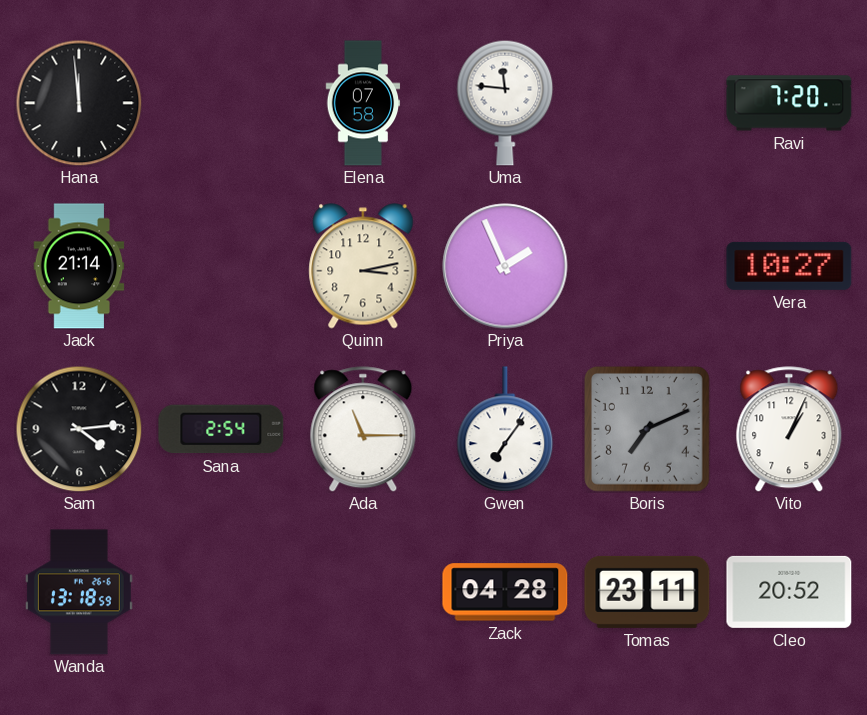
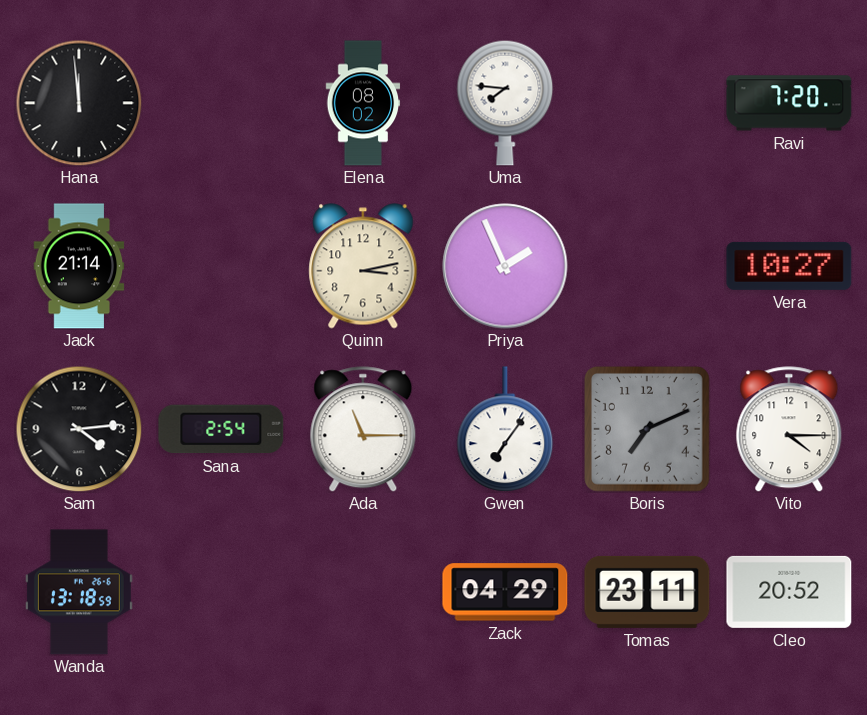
Elena: 07:58 -> 08:02 (363, 103)
Uma: 11:46 -> 7:46 (505, 103)
Vito: 1:04 -> 4:15 (789, 429)
Zack: 04:28 -> 04:29 (505, 592)
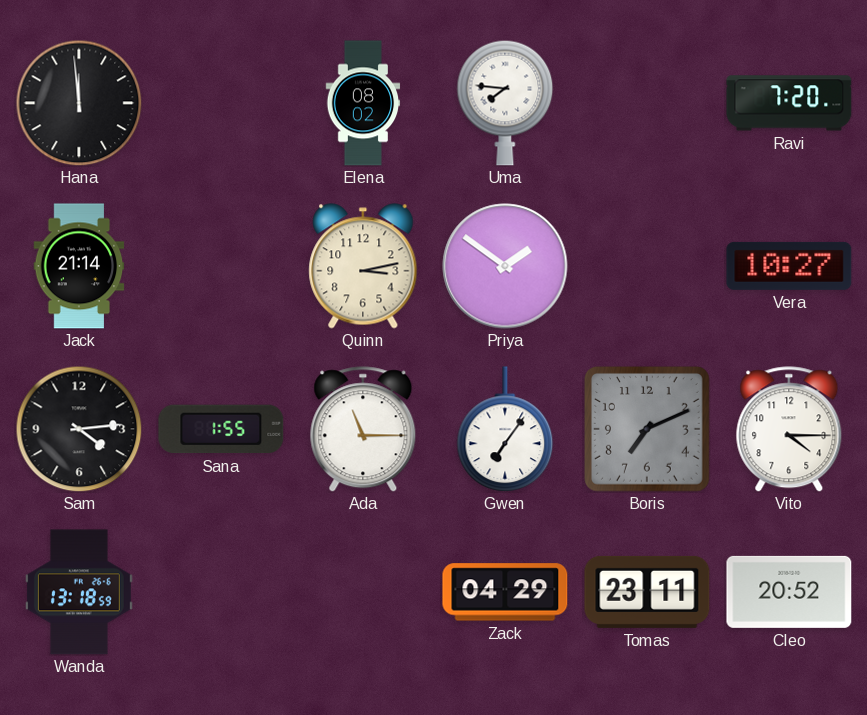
Priya: 1:56 -> 1:51 (505, 266)
Sana: 2:54 -> 1:55 (221, 429)
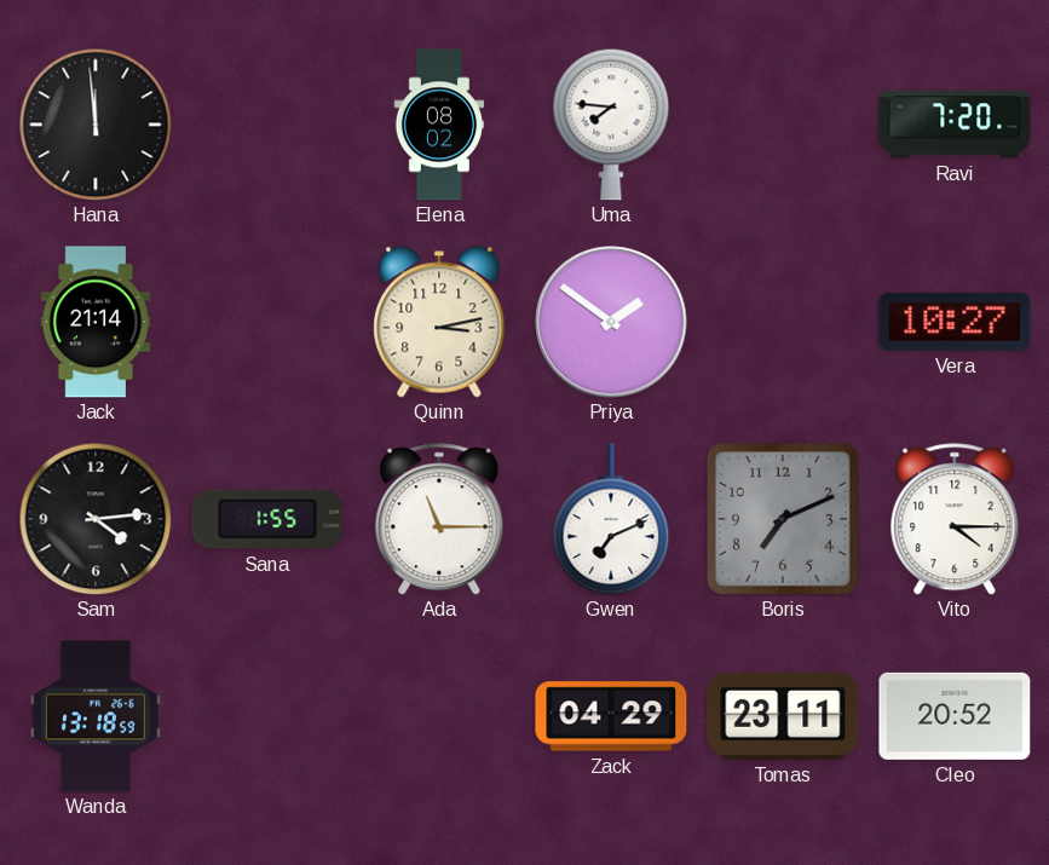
Gwen: 7:06 -> 7:11 (611, 519)
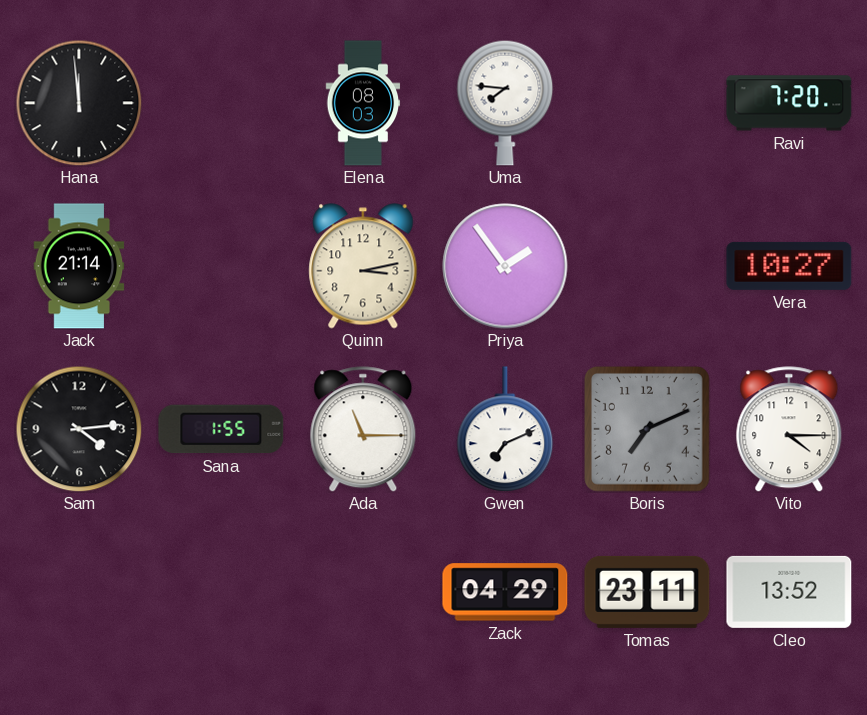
Elena: 08:02 -> 08:03 (363, 103)
Priya: 1:51 -> 1:54 (505, 266)
Wanda: 13:18 -> none (96, 716)
Cleo: 20:52 -> 13:52 (789, 592)
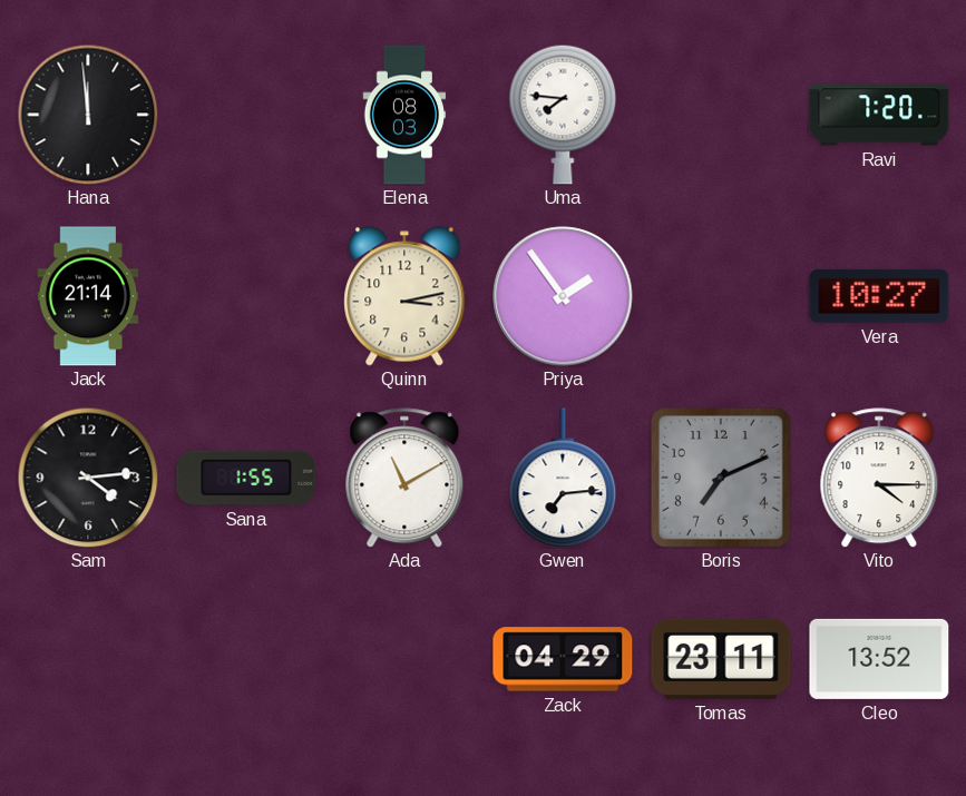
Ada: 11:15 -> 11:10 (404, 478)
Gwen: 7:11 -> 7:14 (563, 478)
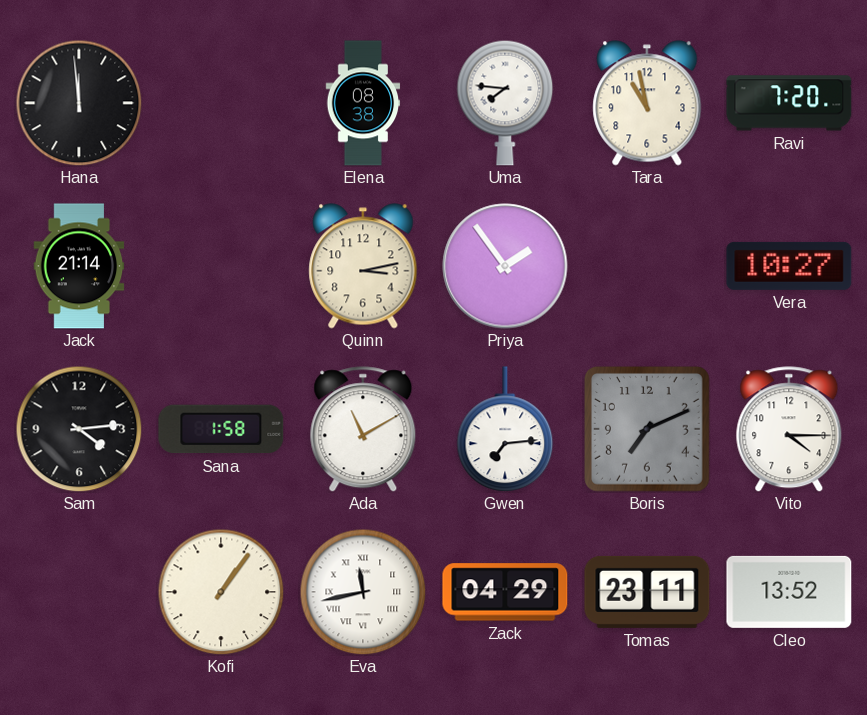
Elena: 08:03 -> 08:38 (363, 103)
Tara: none -> 10:58 (647, 103)
Sana: 1:55 -> 1:58 (221, 429)
Kofi: none -> 1:06 (221, 592)
Eva: none -> 11:43 (363, 592)
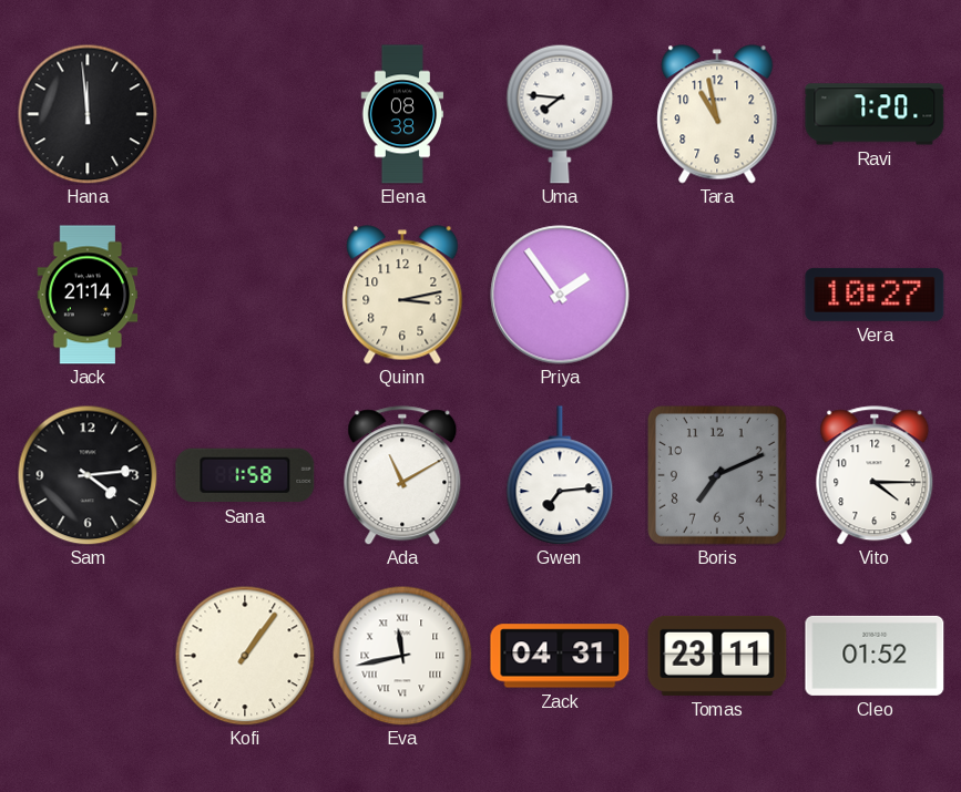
Zack: 04:29 -> 04:31 (560, 656)
Cleo: 13:52 -> 01:52 (875, 656)
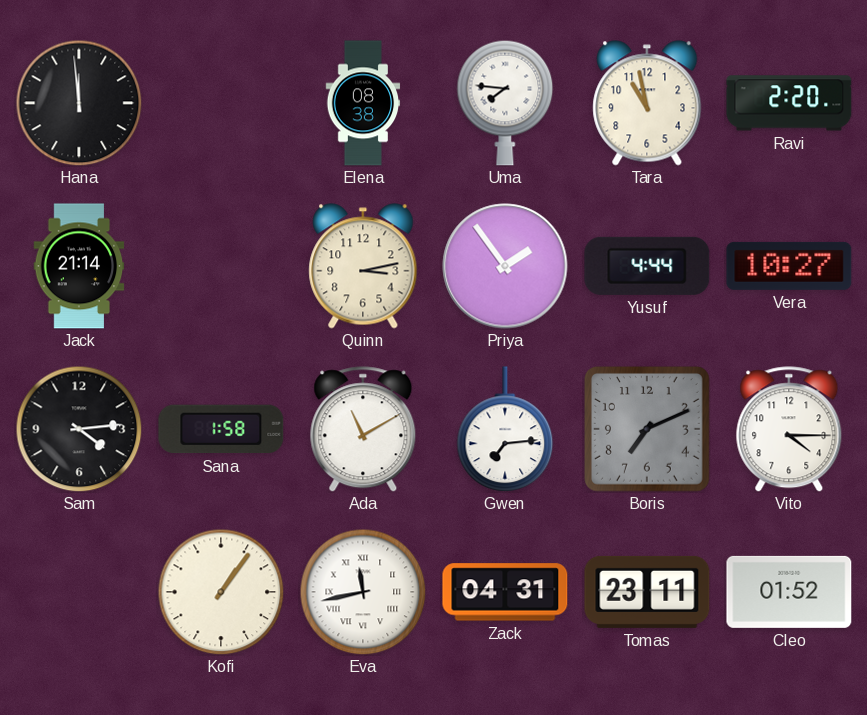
Ravi: 7:20 -> 2:20 (789, 103)
Yusuf: none -> 4:44 (647, 266)
